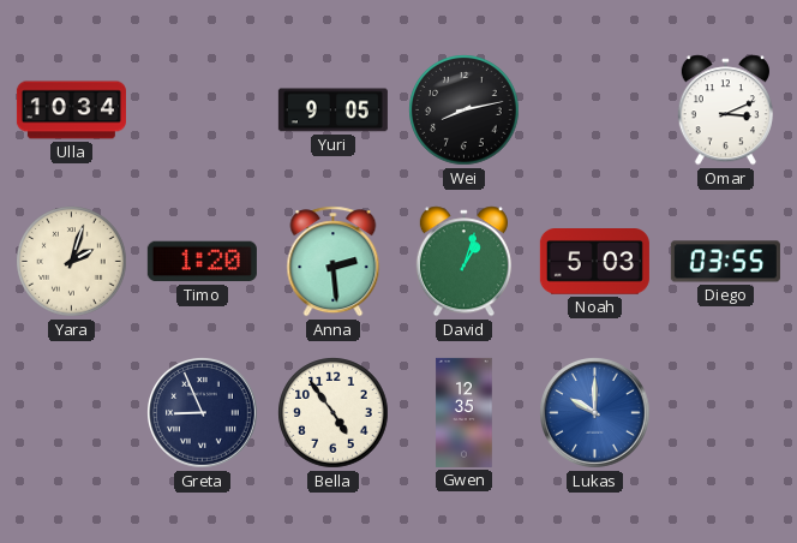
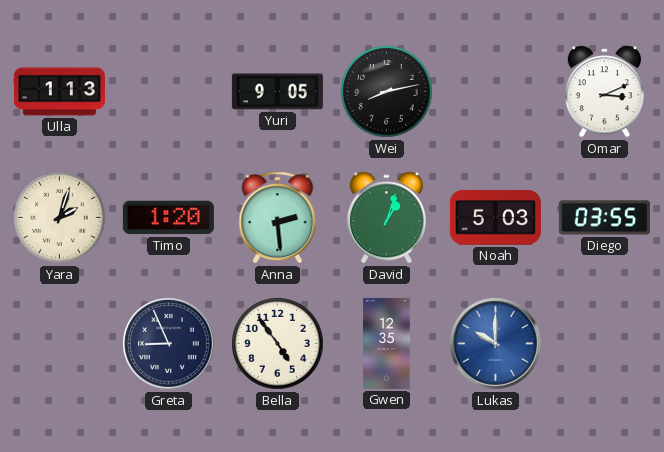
Ulla: 10:34 -> 1:13 (59, 92)
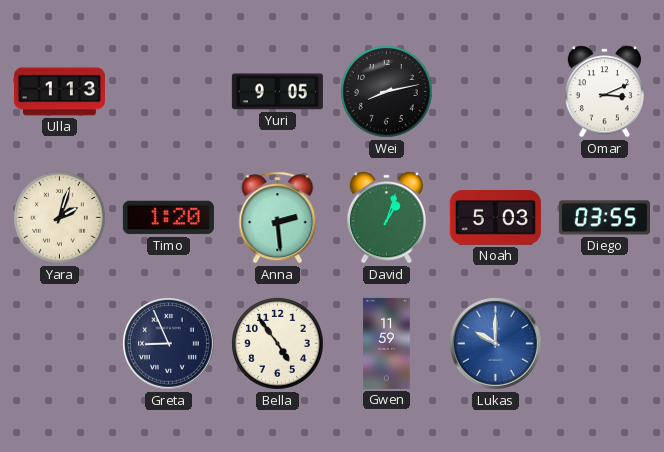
Gwen: 12:35 -> 11:59 (387, 343)
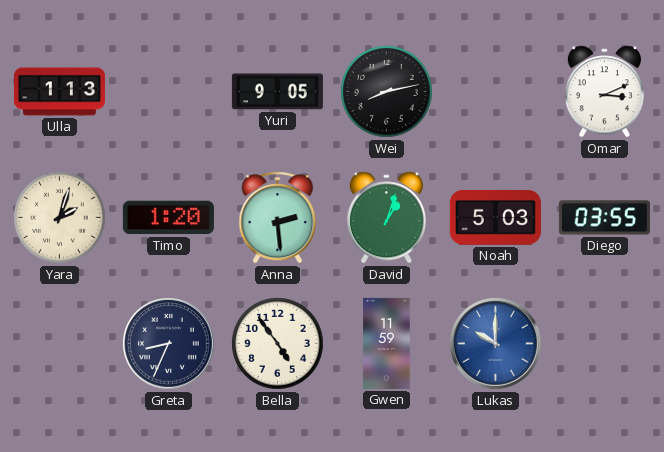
Greta: 8:56 -> 8:34 (169, 344)
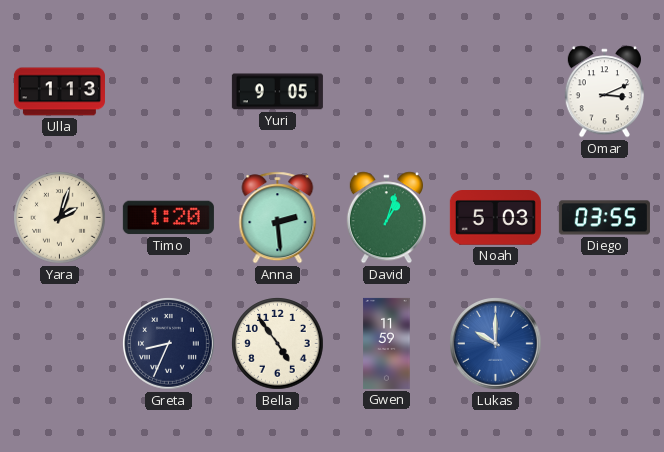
Wei: 8:13 -> none (387, 92)
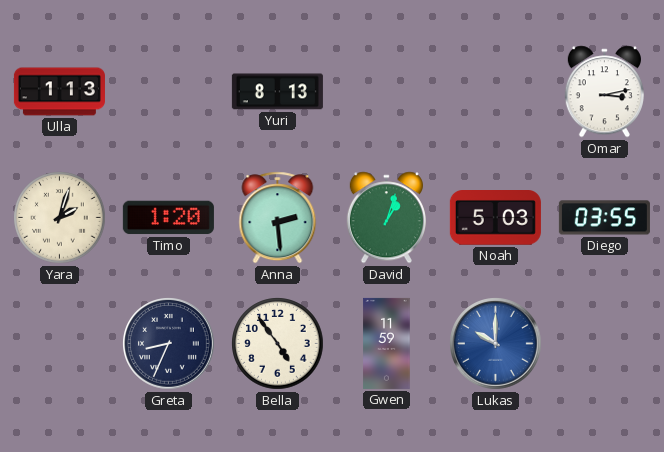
Yuri: 9:05 -> 8:13 (277, 92)
Omar: 3:11 -> 3:13 (604, 92)
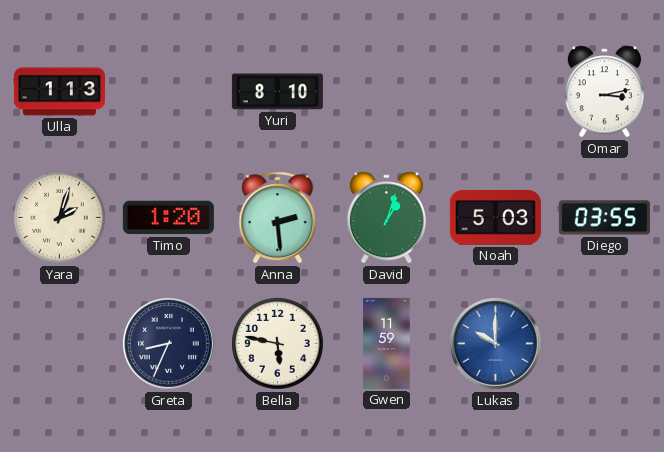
Yuri: 8:13 -> 8:10 (277, 92)
Bella: 4:54 -> 5:47 (278, 344)
